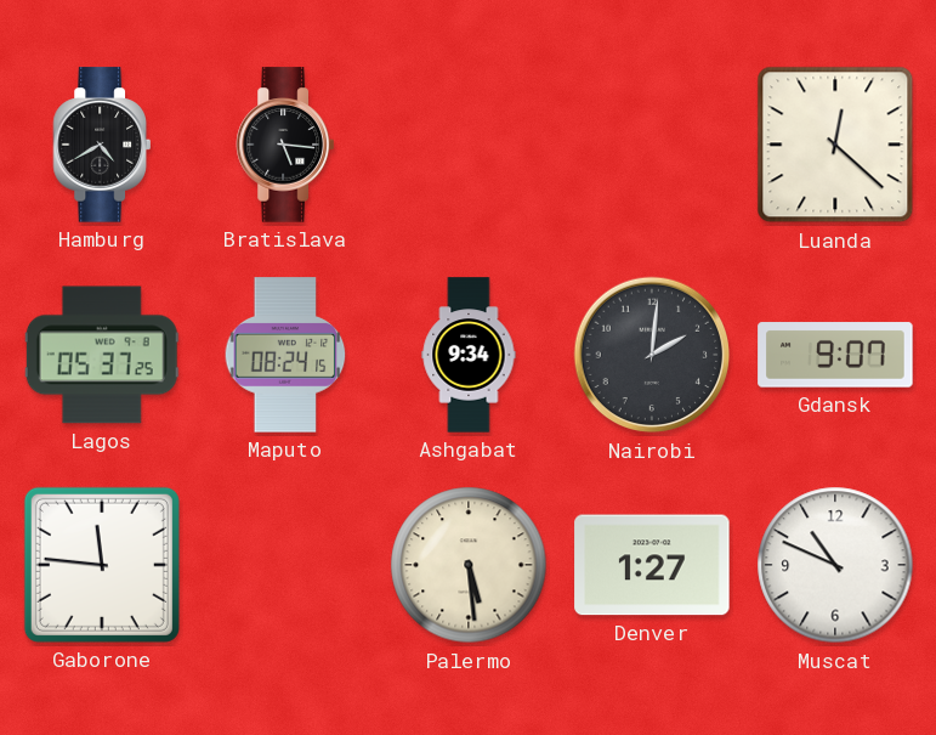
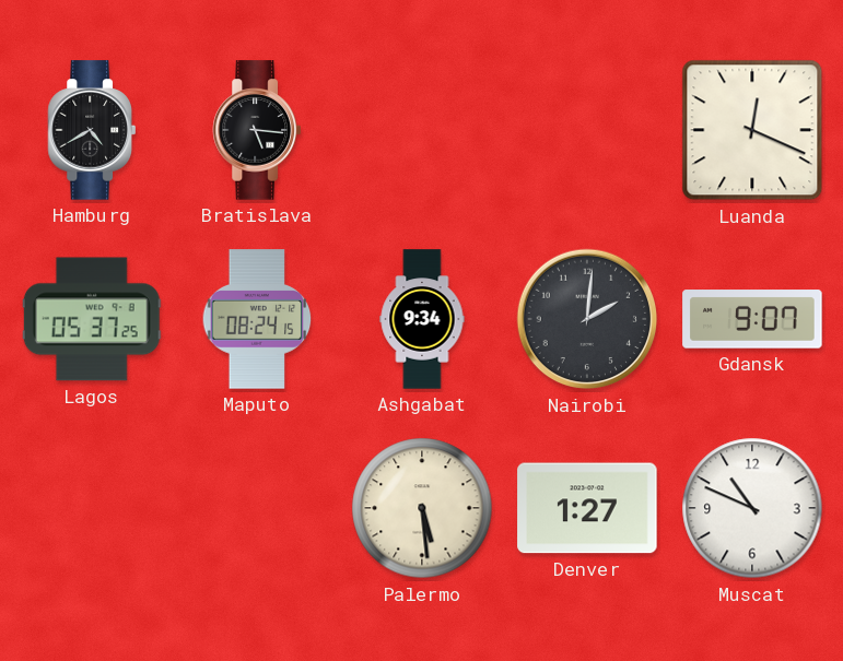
Luanda: 12:22 -> 12:19 (752, 130)
Gaborone: 11:46 -> none (102, 565)
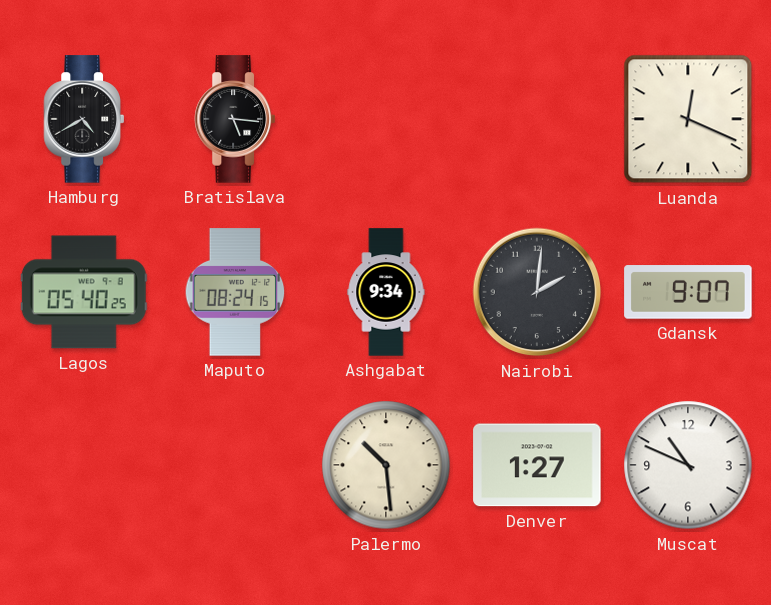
Lagos: 05:37 -> 05:40 (84, 292)
Palermo: 5:29 -> 10:29 (386, 465)
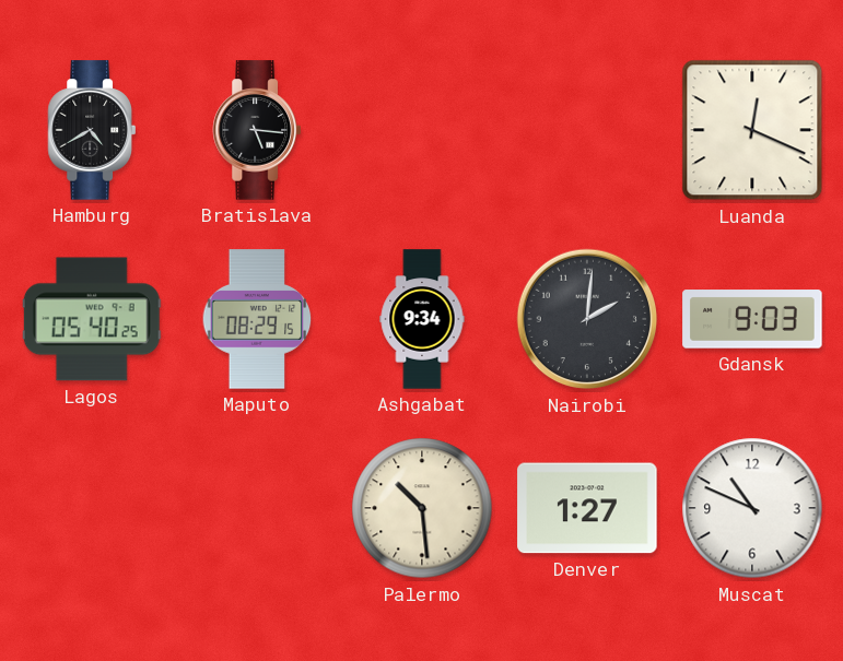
Maputo: 08:24 -> 08:29 (257, 319)
Gdansk: 9:07 -> 9:03 (752, 319)
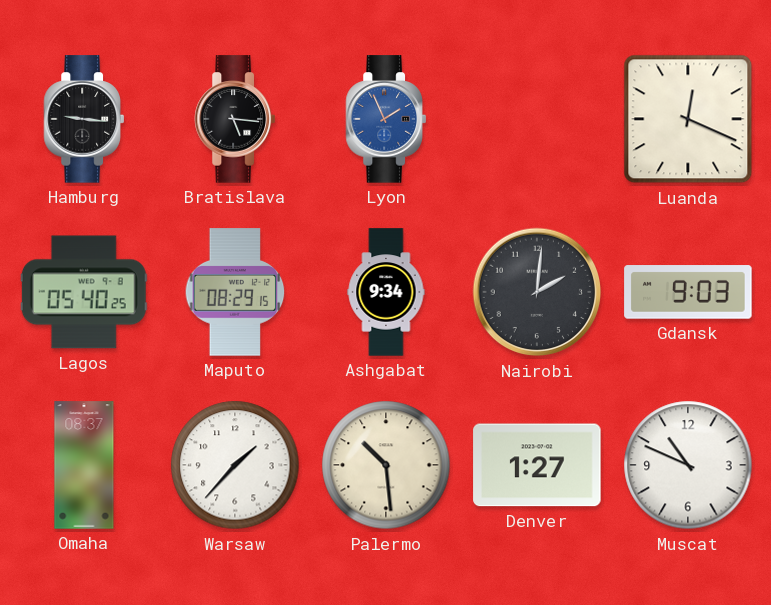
Hamburg: 4:40 -> 9:16 (84, 119)
Lyon: none -> 1:56 (386, 119)
Omaha: none -> 08:37 (84, 465)
Warsaw: none -> 1:37 (235, 465)
